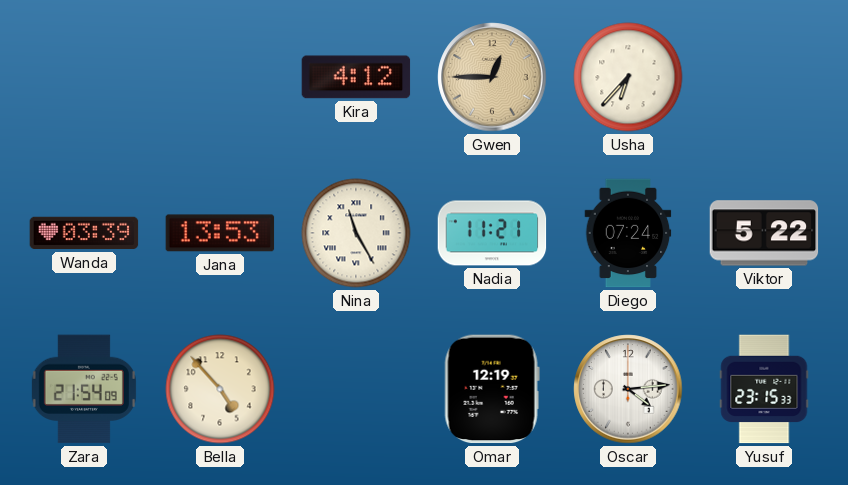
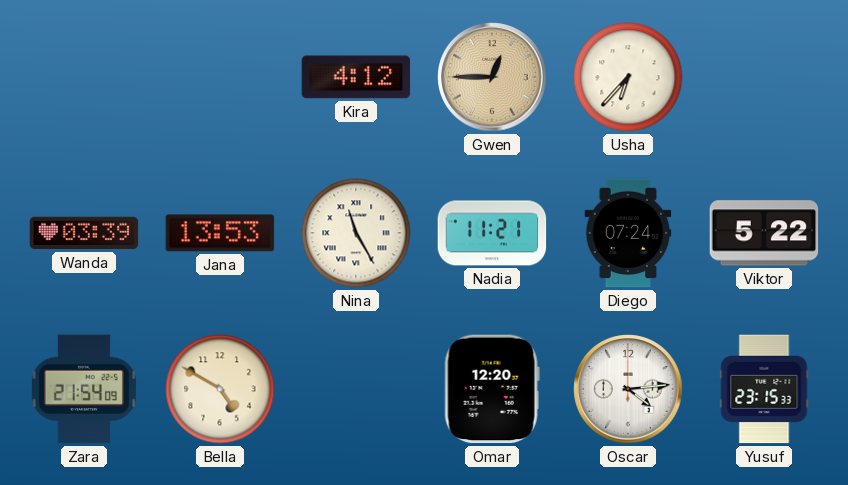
Bella: 4:53 -> 4:50 (220, 389)
Omar: 12:19 -> 12:20 (492, 389)
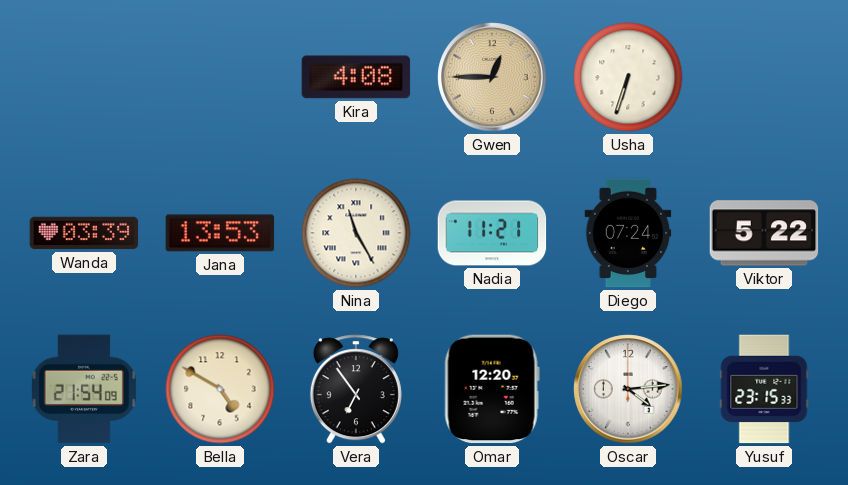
Kira: 4:12 -> 4:08 (356, 77)
Usha: 6:37 -> 6:33 (628, 77)
Vera: none -> 6:54 (356, 389)
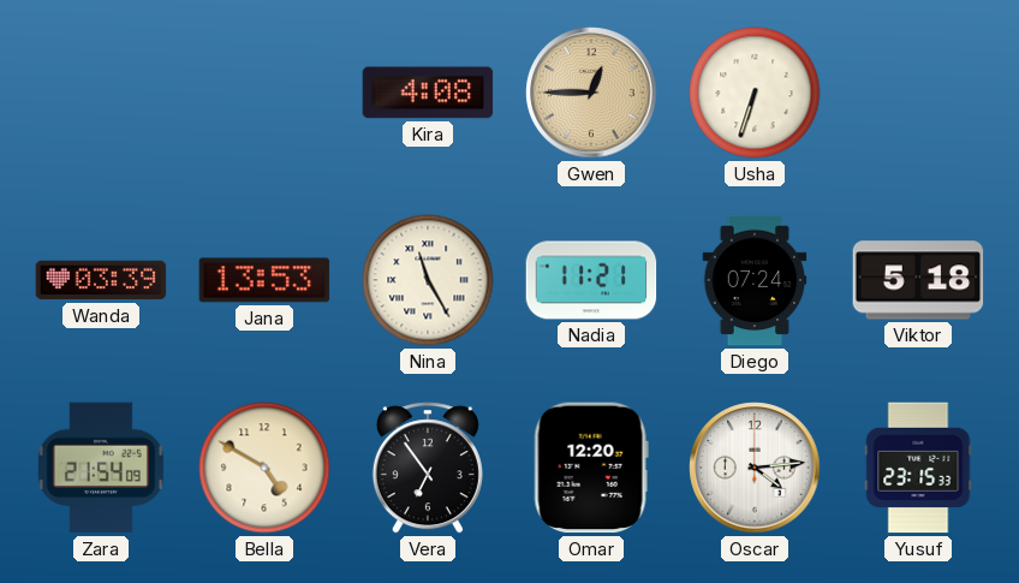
Viktor: 5:22 -> 5:18 (918, 280)
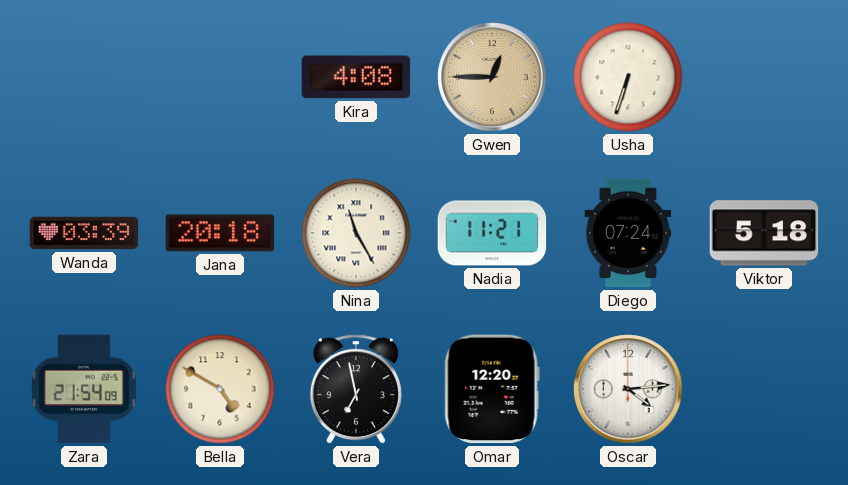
Jana: 13:53 -> 20:18 (220, 233)
Vera: 6:54 -> 6:58 (356, 389)
Yusuf: 23:15 -> none (918, 468)
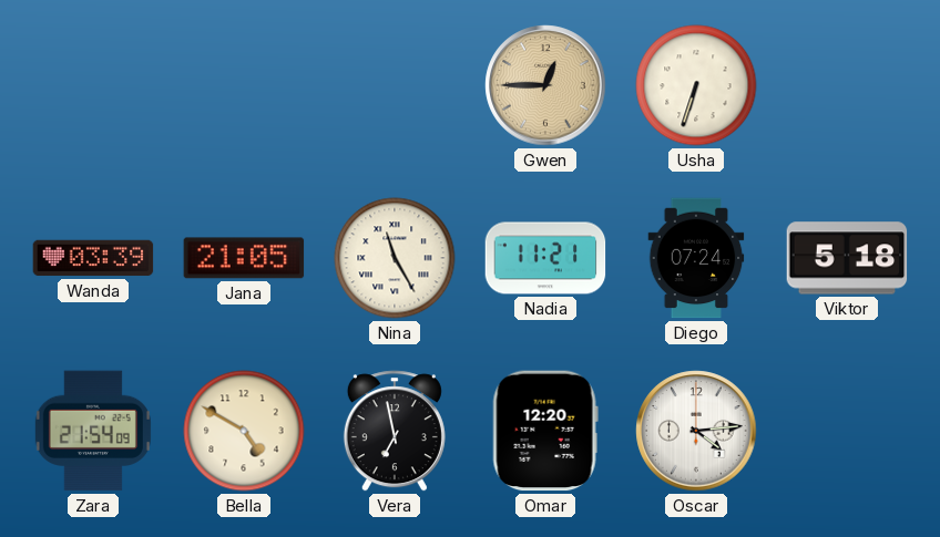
Kira: 4:08 -> none (356, 77)
Jana: 20:18 -> 21:05 (244, 258)
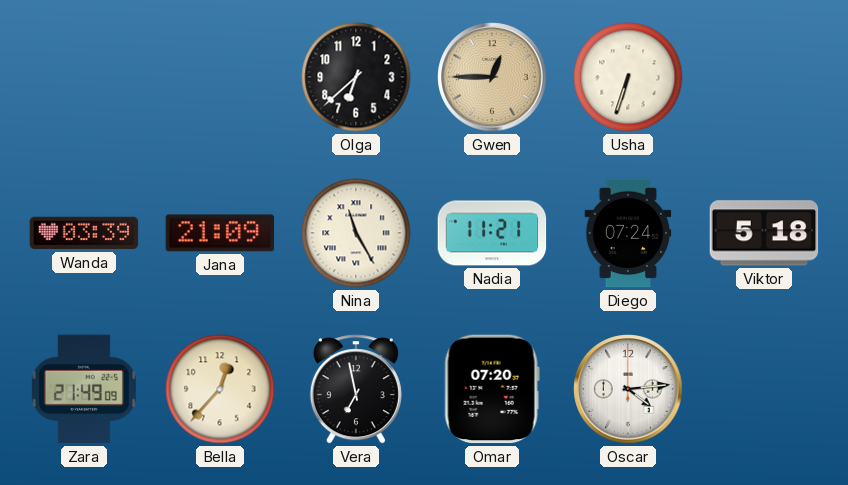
Olga: none -> 6:38 (356, 77)
Jana: 21:05 -> 21:09 (220, 233)
Zara: 21:54 -> 21:49 (84, 389)
Bella: 4:50 -> 12:37 (220, 389)
Omar: 12:20 -> 07:20 (492, 389)
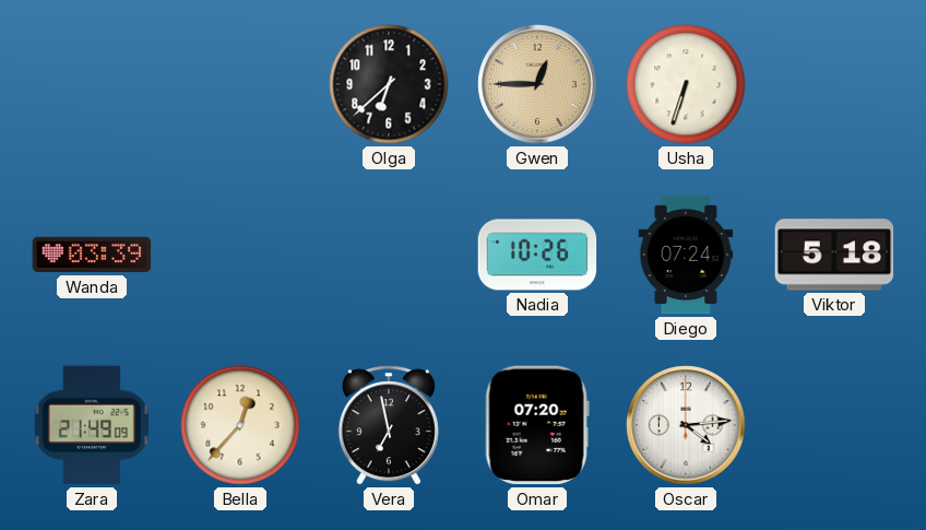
Jana: 21:09 -> none (220, 233)
Nina: 11:25 -> none (356, 233)
Nadia: 11:21 -> 10:26 (537, 255)
